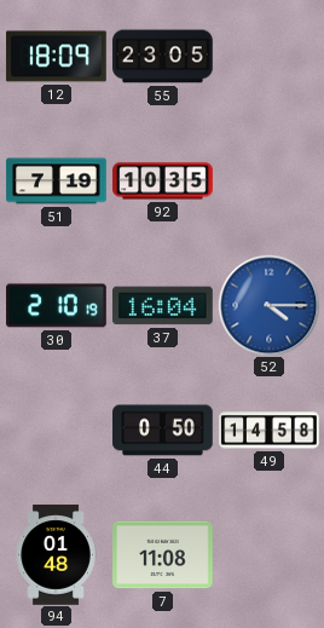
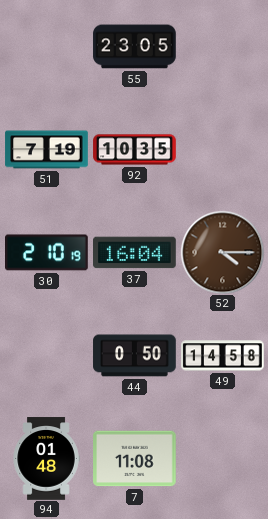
12: 18:09 -> none (57, 57)
52 dial: blue -> brown (222, 252)
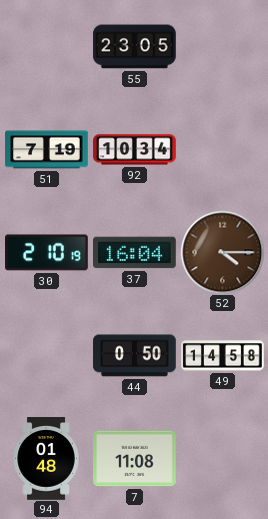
92: 10:35 -> 10:34 (135, 150)
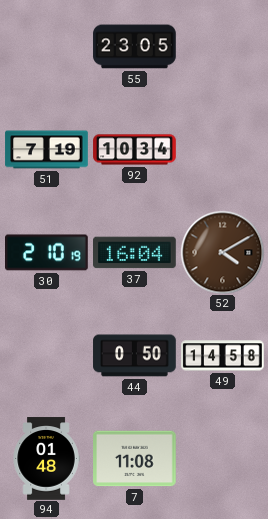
52: 4:15 -> 4:10 (222, 252)
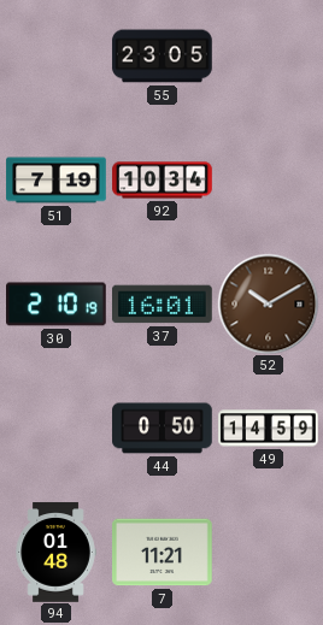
37: 16:04 -> 16:01 (163, 305)
52: 4:10 -> 10:10 (268, 303)
49: 14:58 -> 14:59 (269, 429)
7: 11:08 -> 11:21 (163, 553)
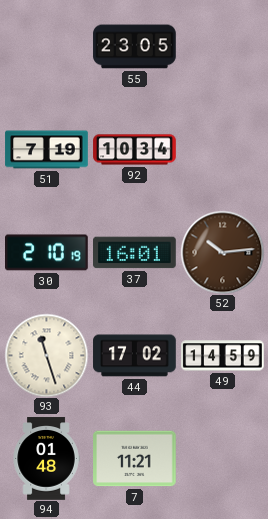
52: 10:10 -> 10:14 (222, 252)
93: none -> 11:27 (46, 355)
44: 0:50 -> 17:02 (135, 356)
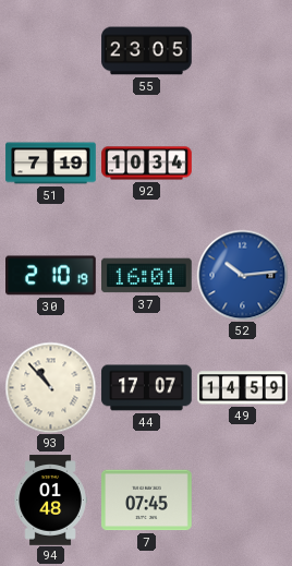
52 dial: brown -> blue (242, 275)
93: 11:27 -> 10:53 (50, 387)
44: 17:02 -> 17:07 (147, 388)
7: 11:21 -> 07:45 (147, 501)
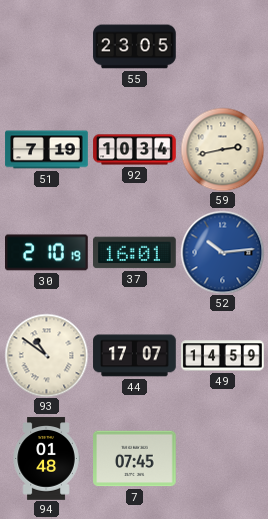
59: none -> 2:43 (222, 149)
93: 10:53 -> 10:51 (46, 355)
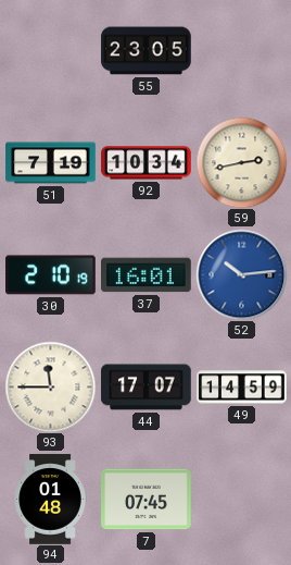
93: 10:51 -> 11:45 (50, 386)
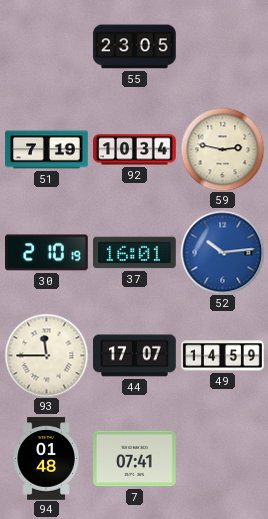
59: 2:43 -> 2:47 (222, 149)
7: 07:45 -> 07:41 (135, 459)
